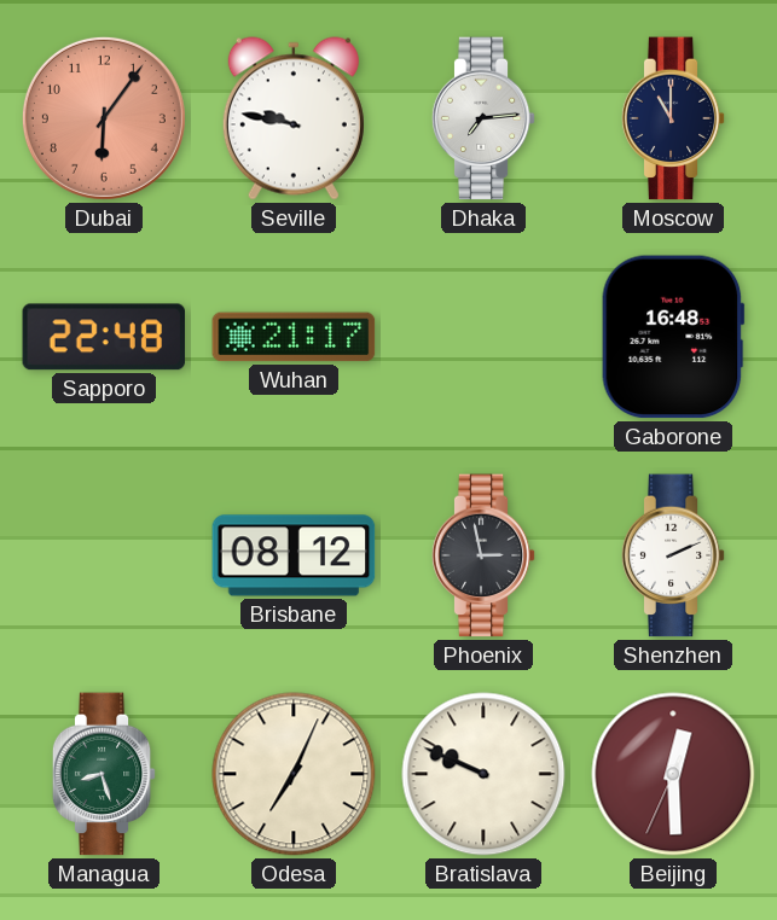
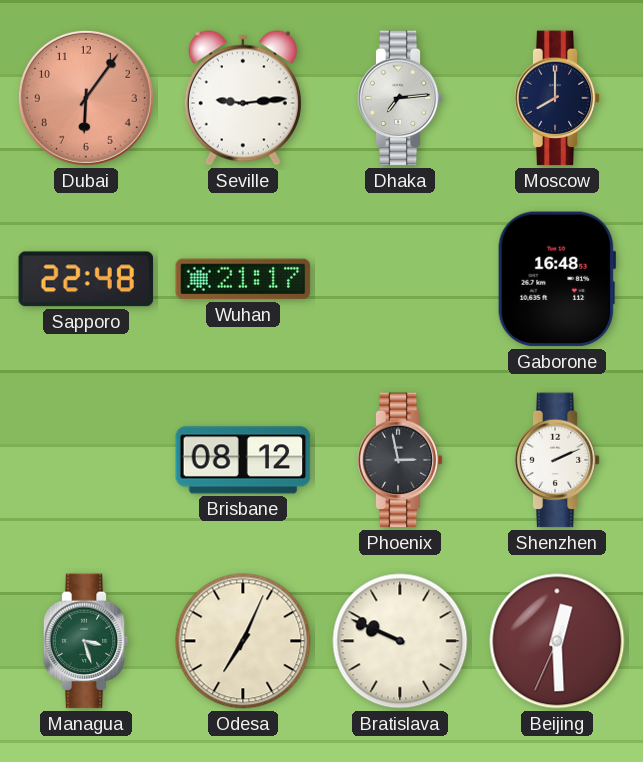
Seville: 9:47 -> 9:14 (243, 98)
Moscow: 11:00 -> 8:00 (557, 98)
Managua: 8:27 -> 3:27 (86, 641)
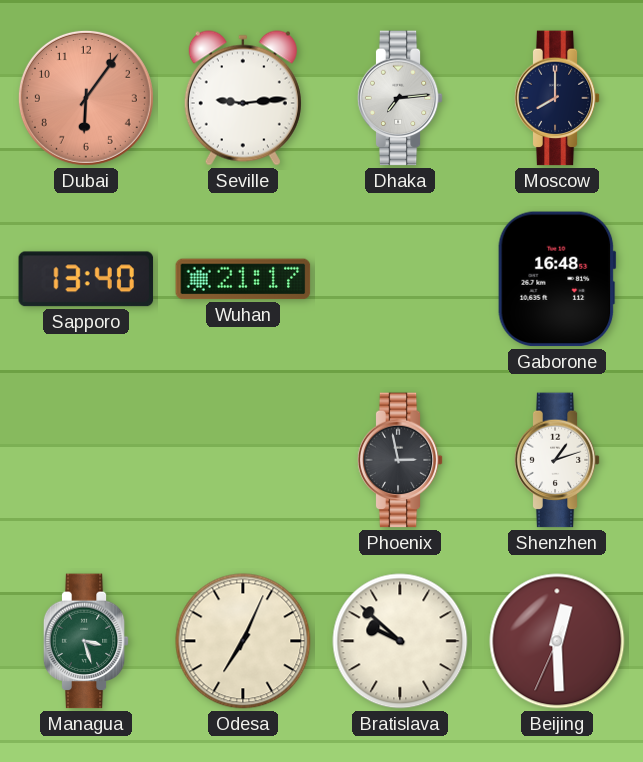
Sapporo: 22:48 -> 13:40 (86, 279)
Brisbane: 08:12 -> none (243, 460)
Shenzhen: 2:11 -> 1:12 (557, 460)
Bratislava: 9:49 -> 9:52 (400, 641)
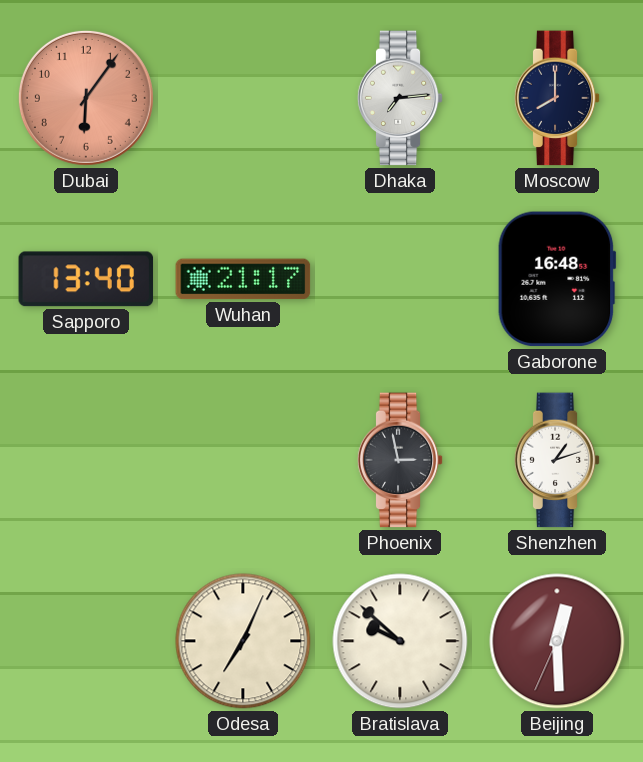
Seville: 9:14 -> none (243, 98)
Managua: 3:27 -> none (86, 641)
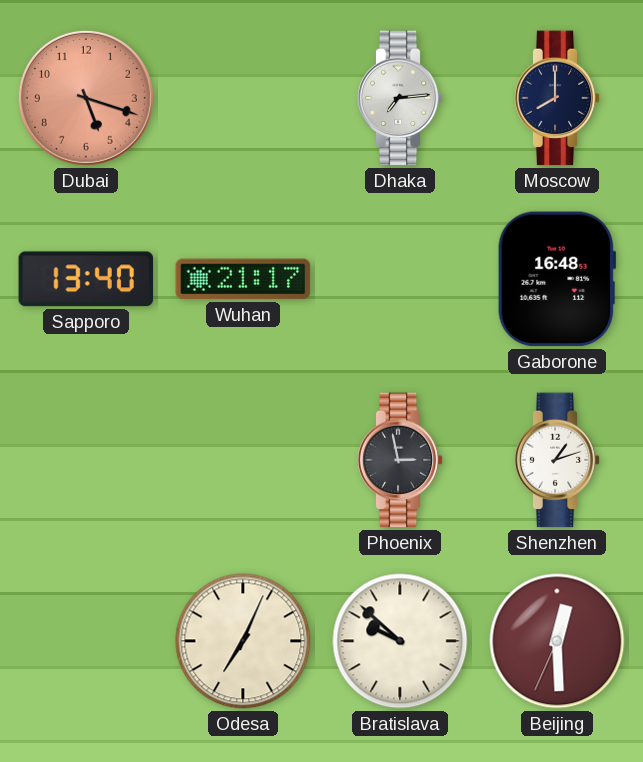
Dubai: 6:06 -> 5:18 (86, 98)
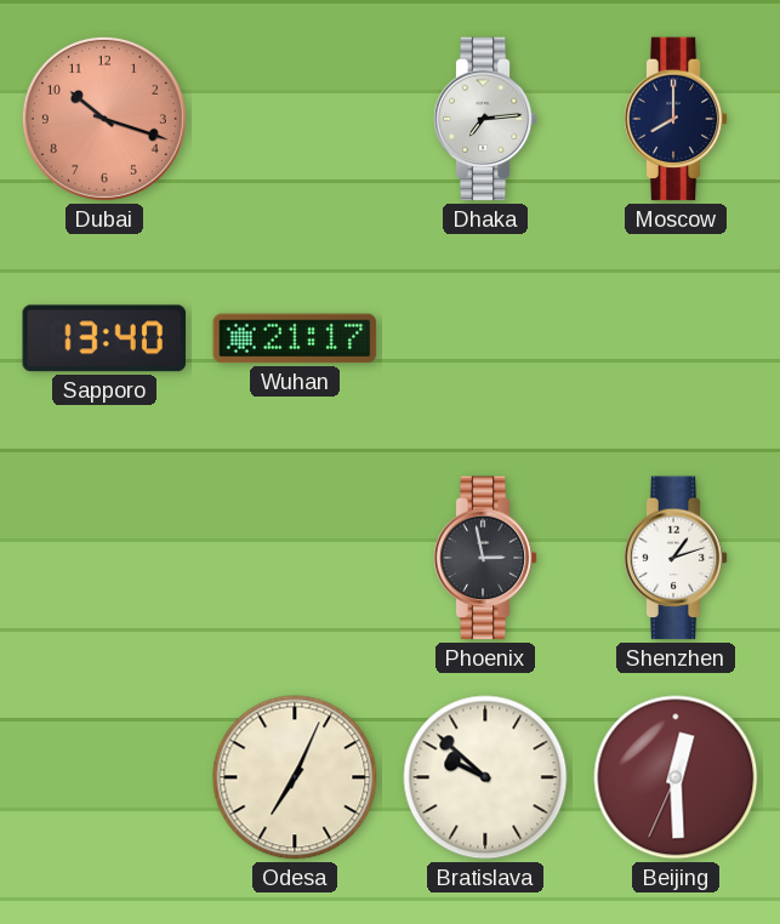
Dubai: 5:18 -> 10:18 (104, 119)
Gaborone: 16:48 -> none (557, 279)
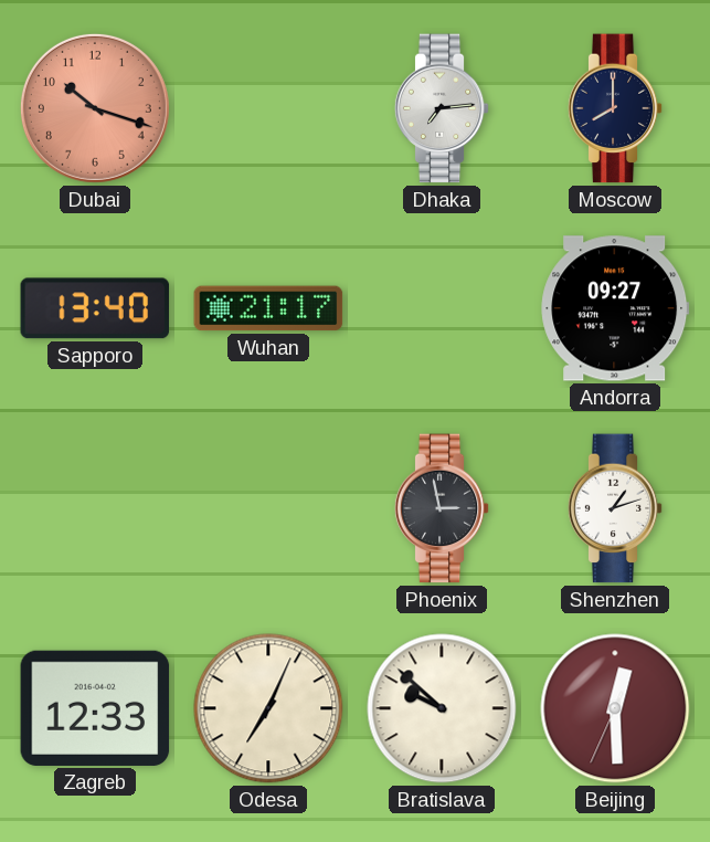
Andorra: none -> 09:27 (615, 308)
Zagreb: none -> 12:33 (95, 708)
